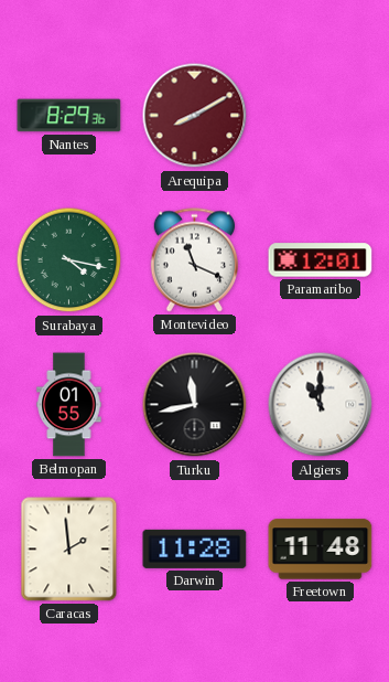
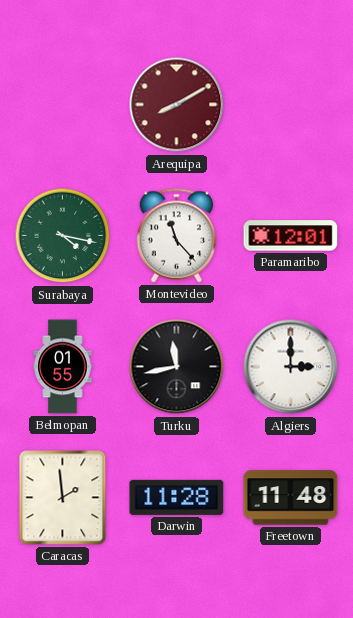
Nantes: 8:29 -> none (69, 116)
Montevideo: 11:19 -> 11:23 (176, 236)
Algiers: 11:00 -> 3:00 (291, 367)
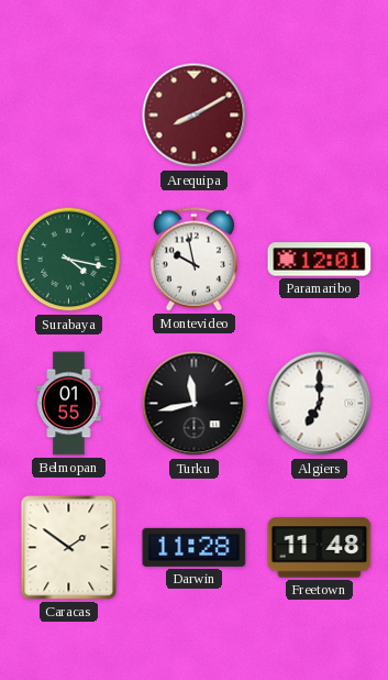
Montevideo: 11:23 -> 9:58 (193, 260)
Algiers: 3:00 -> 7:00 (320, 404)
Caracas: 1:59 -> 1:51 (69, 548)
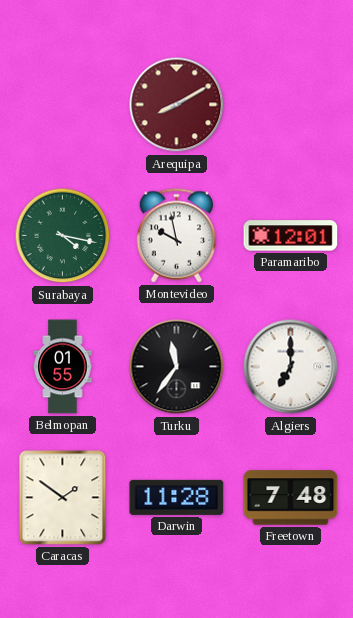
Turku: 11:43 -> 11:36 (177, 367)
Freetown: 11:48 -> 7:48 (291, 498)
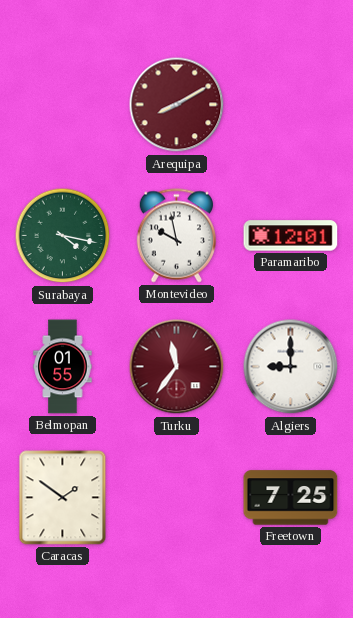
Turku dial: black -> burgundy (177, 367)
Algiers: 7:00 -> 9:00 (291, 367)
Darwin: 11:28 -> none (177, 497)
Freetown: 7:48 -> 7:25 (291, 498)
